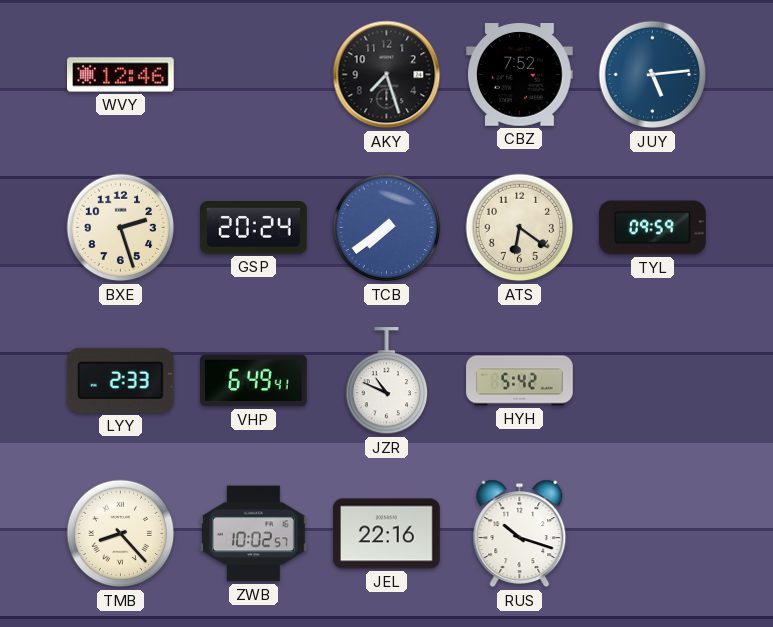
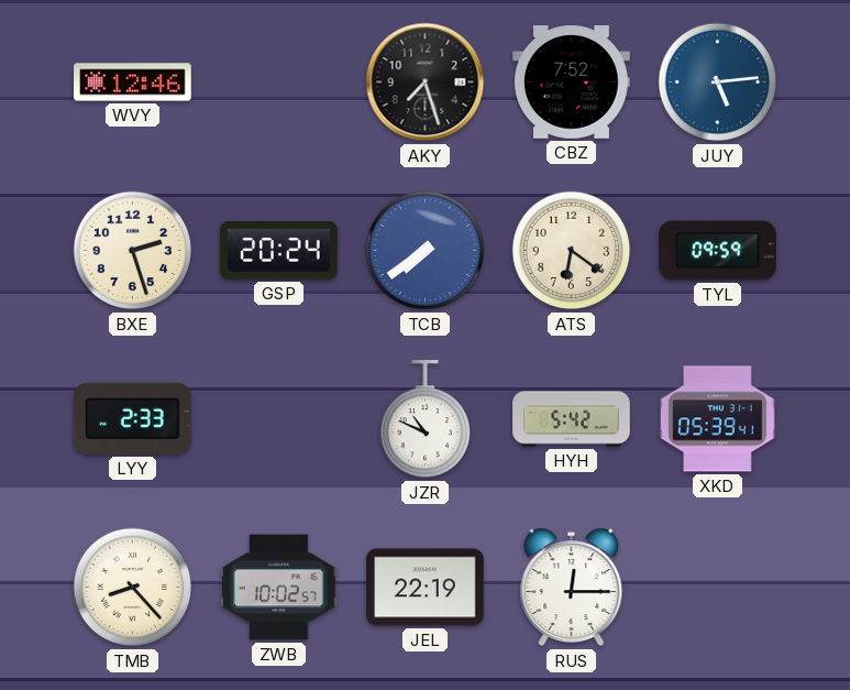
VHP: 6:49 -> none (253, 381)
XKD: none -> 05:39 (718, 419)
JEL: 22:16 -> 22:19 (426, 588)
RUS: 10:18 -> 12:15 (572, 588)
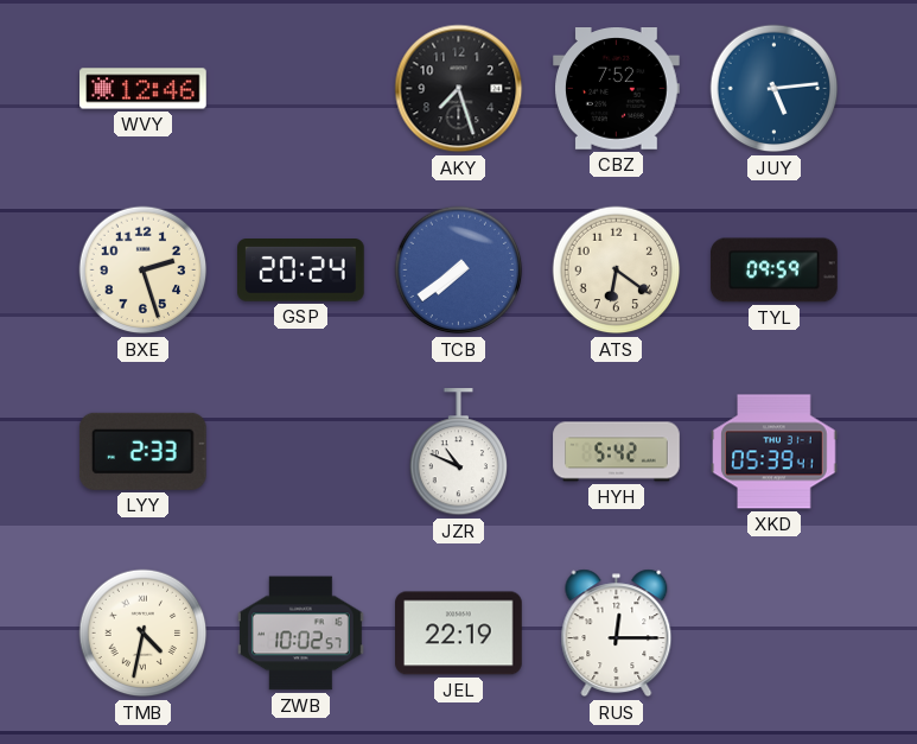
TMB: 8:23 -> 4:32 (144, 634)
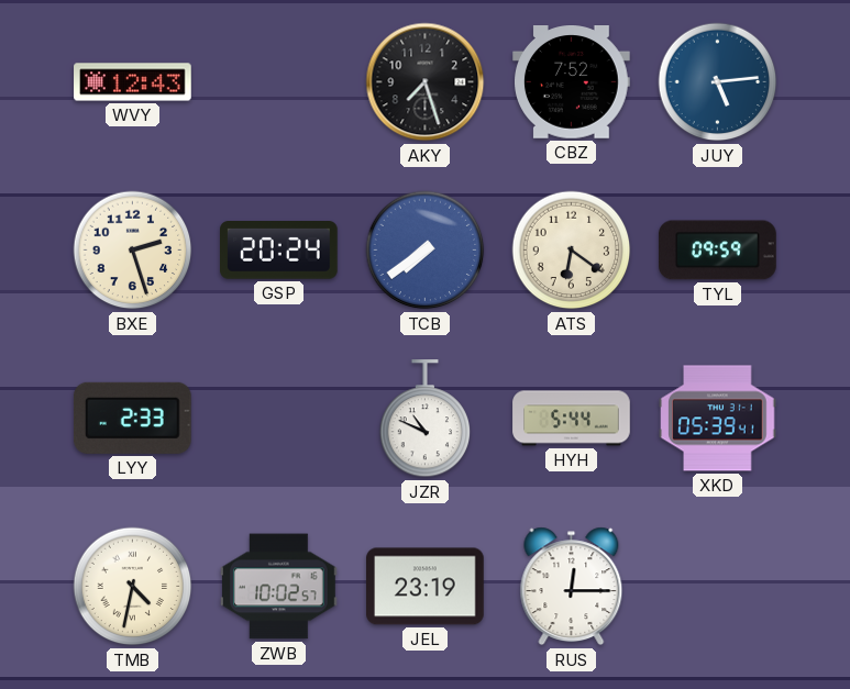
WVY: 12:46 -> 12:43 (133, 82)
HYH: 5:42 -> 5:44 (572, 419)
JEL: 22:19 -> 23:19 (426, 587)
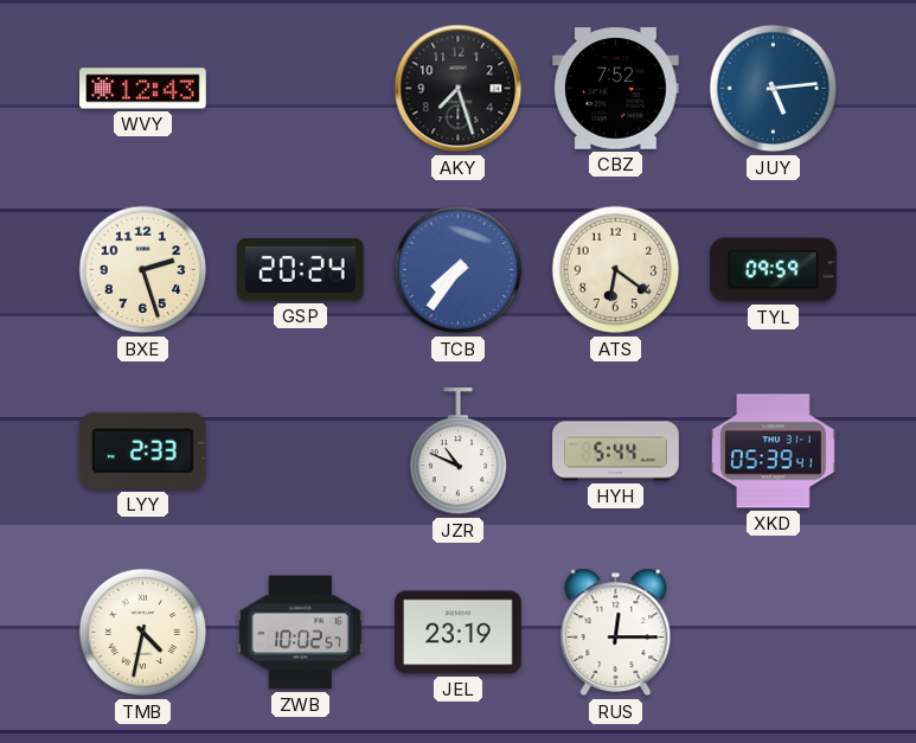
TCB: 7:39 -> 7:36 (459, 270)
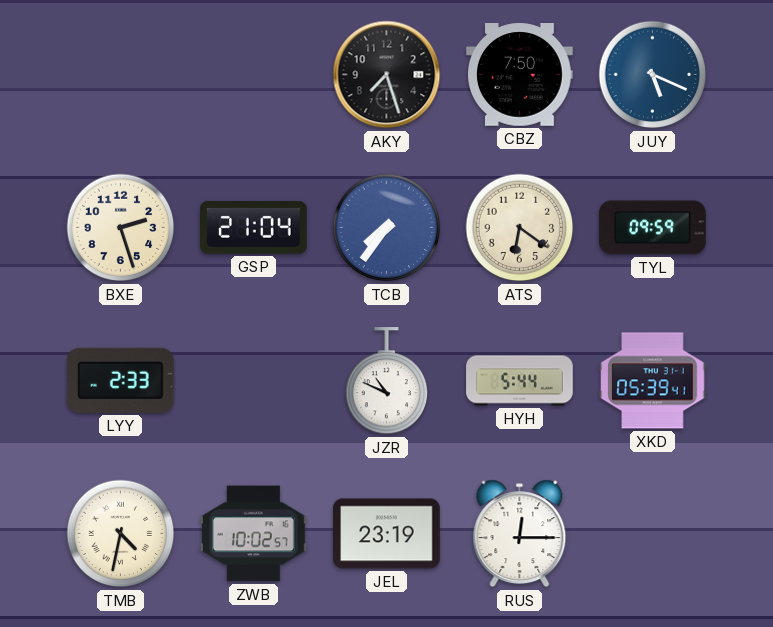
WVY: 12:43 -> none (143, 89)
CBZ: 7:52 -> 7:50 (520, 75)
JUY: 5:14 -> 5:19 (653, 75)
GSP: 20:24 -> 21:04 (254, 228)
